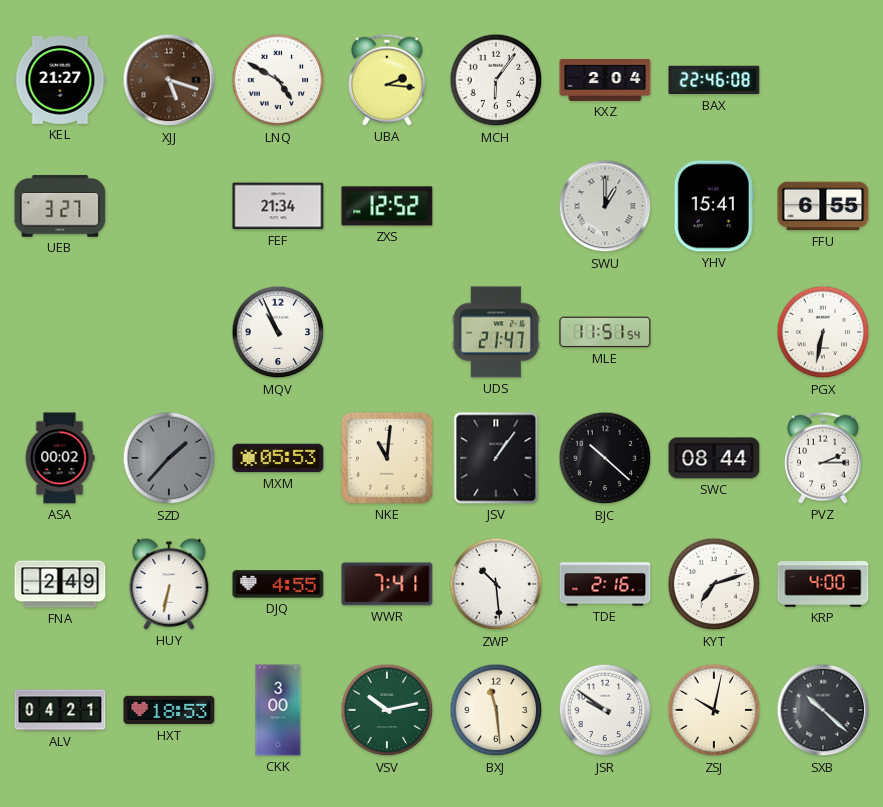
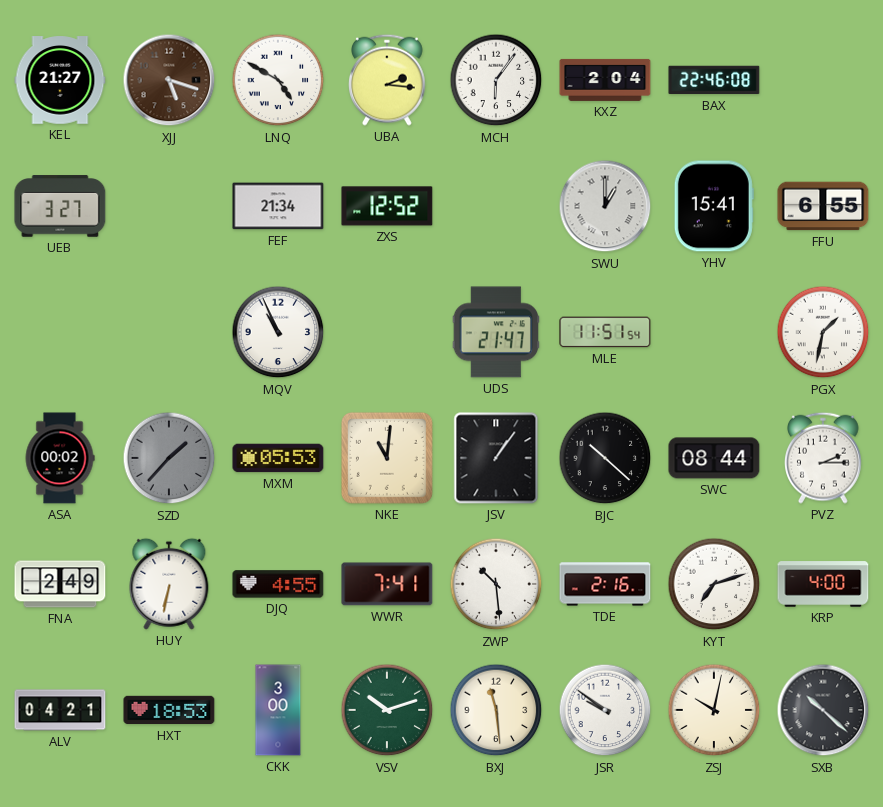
PGX: 6:32 -> 1:32 (823, 332)
VSV: 10:13 -> 10:12 (387, 710)
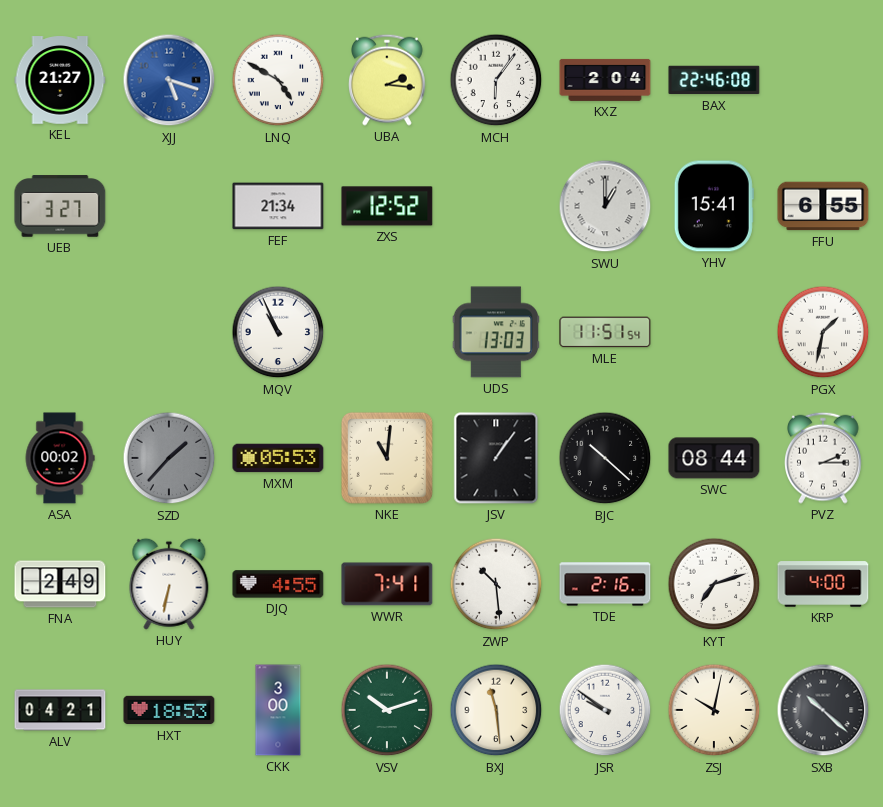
XJJ dial: brown -> blue (169, 80)
UDS: 21:47 -> 13:03 (495, 332)
